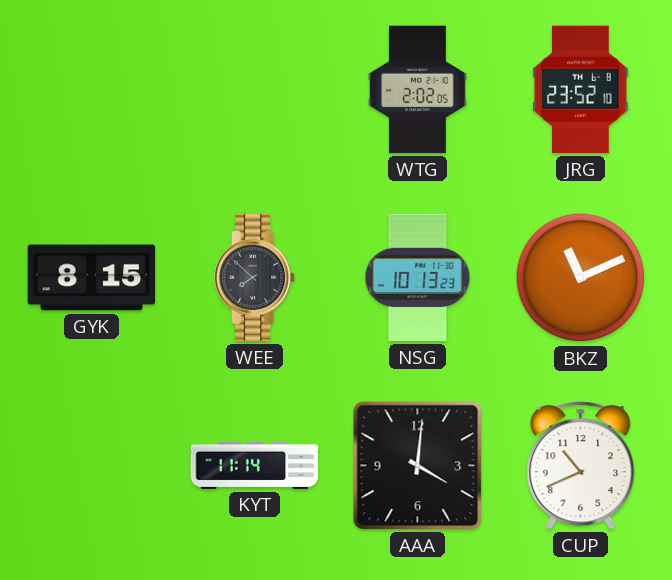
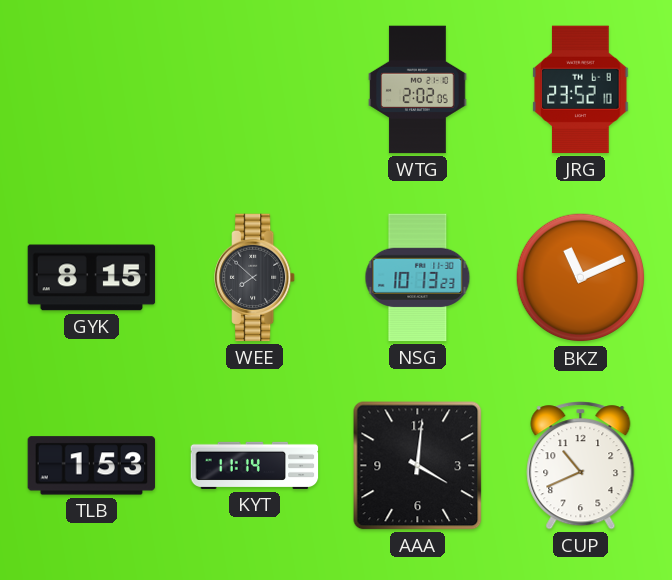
TLB: none -> 1:53 (92, 466)
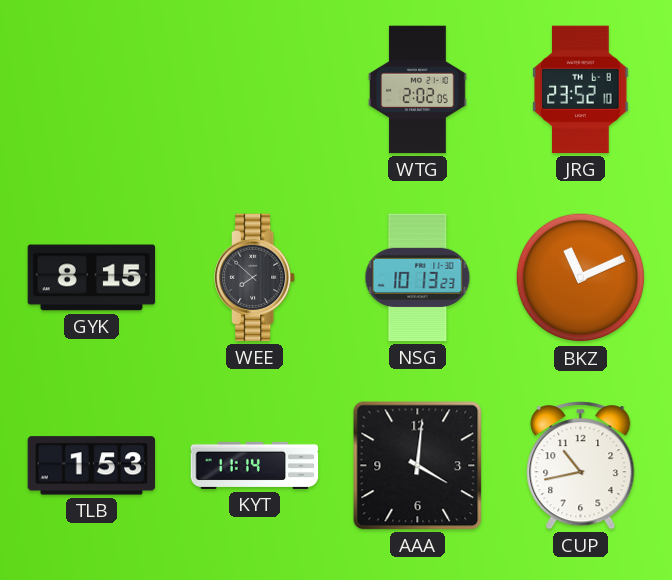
CUP: 10:41 -> 10:43 (581, 466)
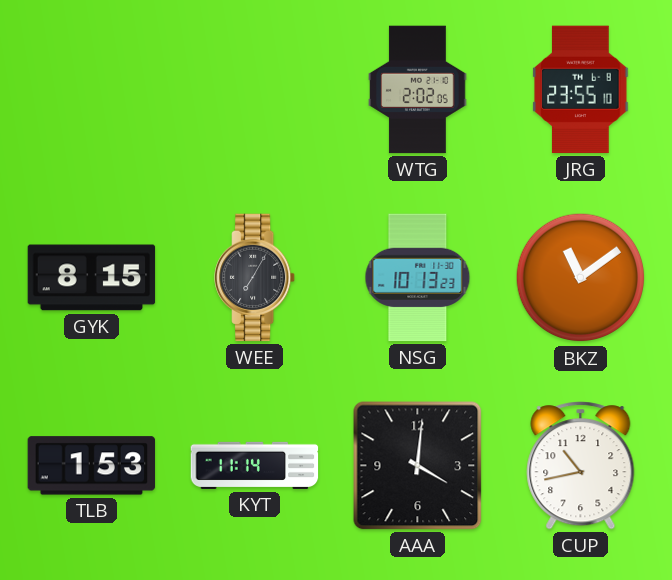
JRG: 23:52 -> 23:55 (581, 90)
WEE: 7:52 -> 7:05 (256, 278)
BKZ: 11:11 -> 11:09 (581, 278)
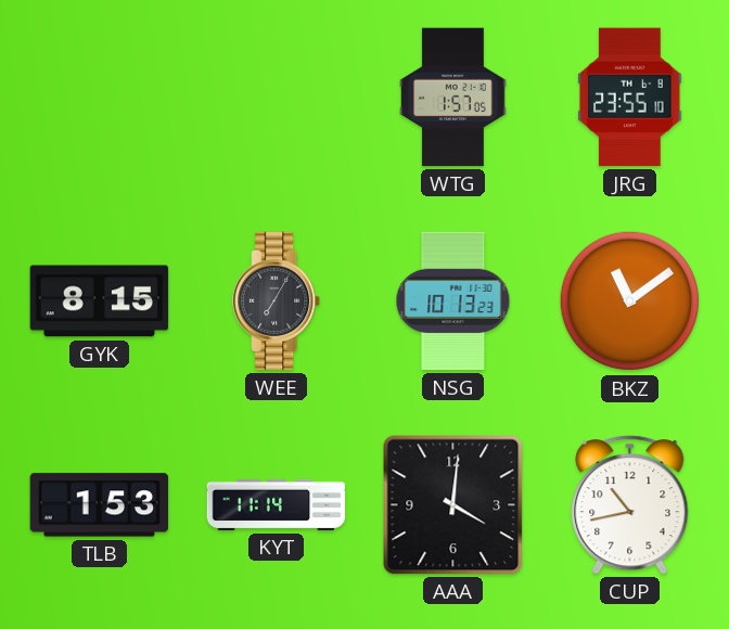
WTG: 2:02 -> 1:57 (453, 98)
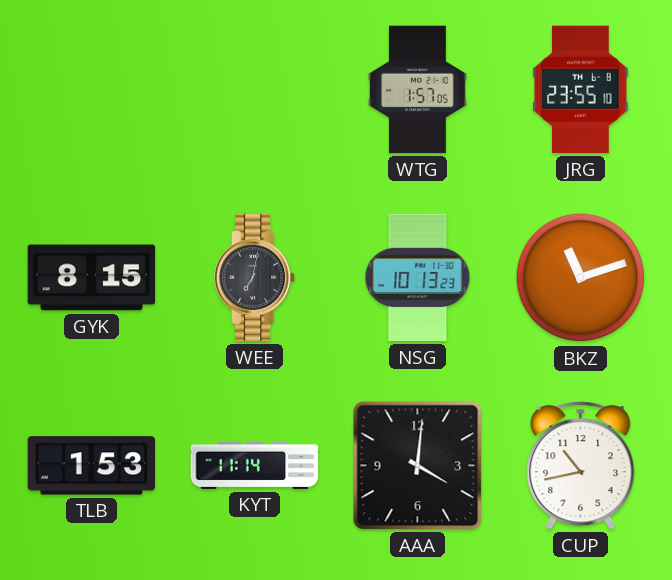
WEE: 7:05 -> 7:02 (256, 278)
BKZ: 11:09 -> 11:12 (581, 278)
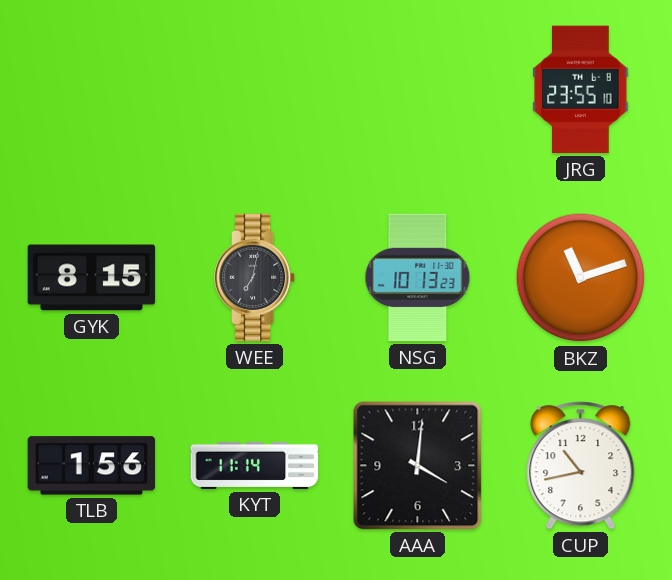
WTG: 1:57 -> none (418, 90)
TLB: 1:53 -> 1:56 (92, 466)
